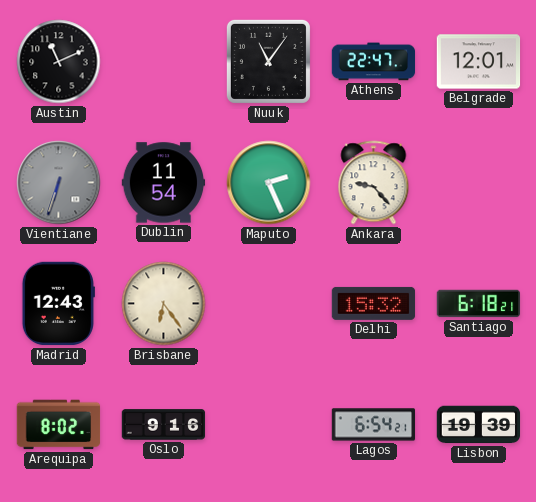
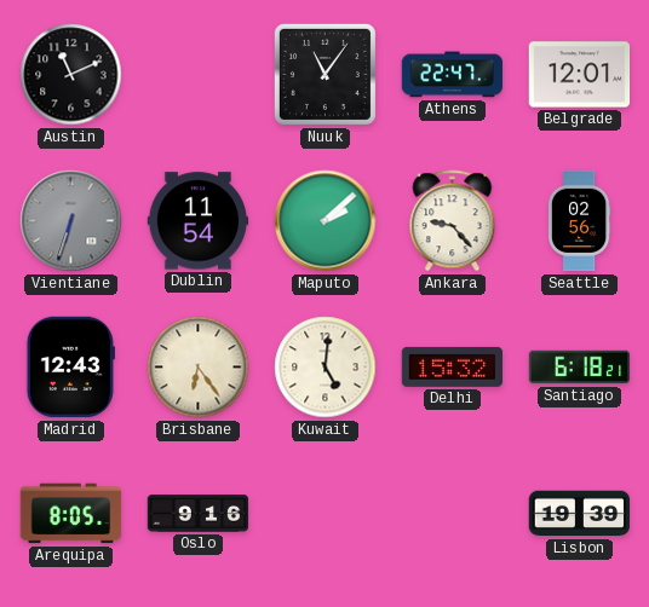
Maputo: 2:26 -> 2:08 (326, 221)
Seattle: none -> 02:56 (579, 221)
Kuwait: none -> 5:01 (326, 368)
Arequipa: 8:02 -> 8:05 (71, 514)
Lagos: 6:54 -> none (374, 425)
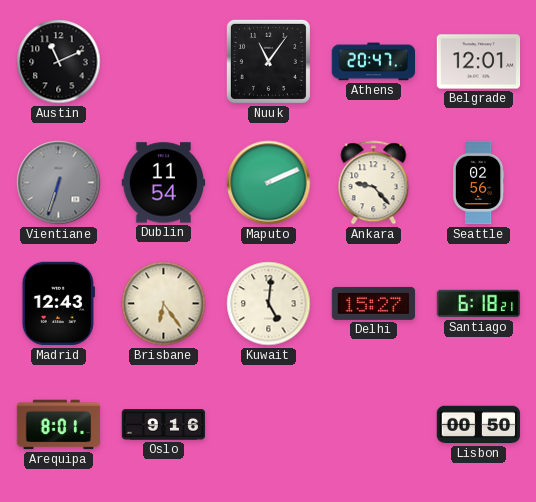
Athens: 22:47 -> 20:47 (374, 62)
Maputo: 2:08 -> 2:11 (269, 183)
Delhi: 15:32 -> 15:27 (374, 303)
Arequipa: 8:05 -> 8:01 (59, 425)
Lisbon: 19:39 -> 00:50 (479, 425)
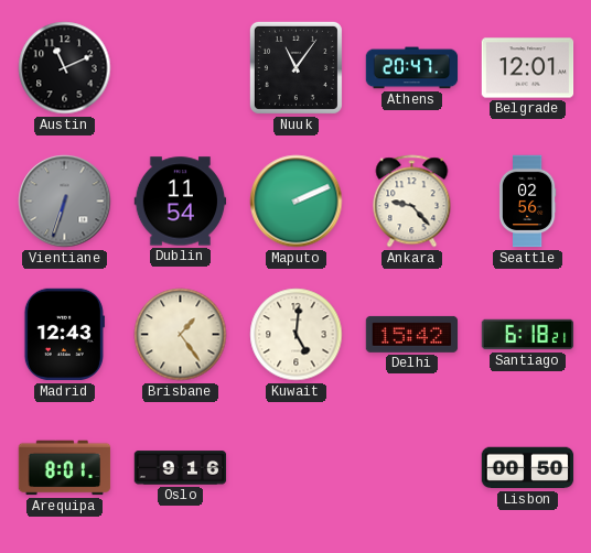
Brisbane: 6:24 -> 1:24 (181, 335)
Delhi: 15:27 -> 15:42 (412, 334)
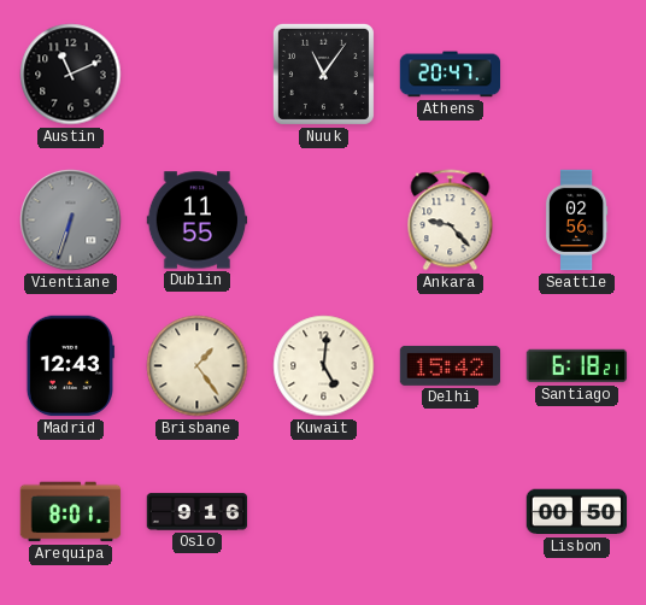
Belgrade: 12:01 -> none (528, 68)
Dublin: 11:54 -> 11:55 (198, 221)
Maputo: 2:11 -> none (297, 202)
